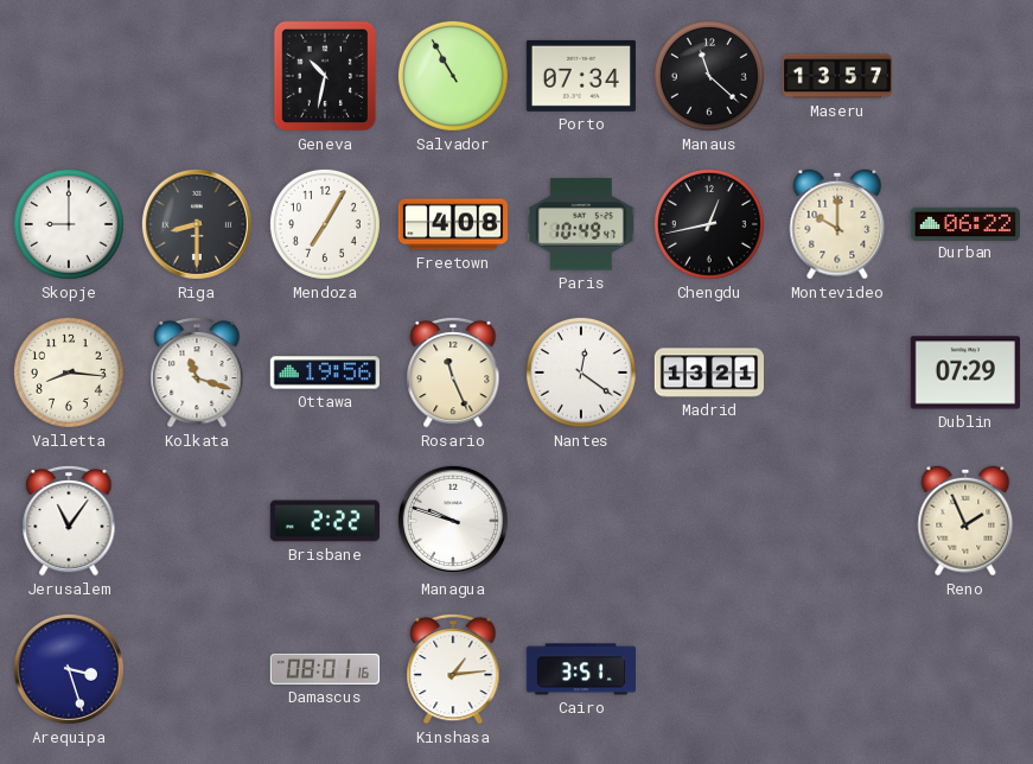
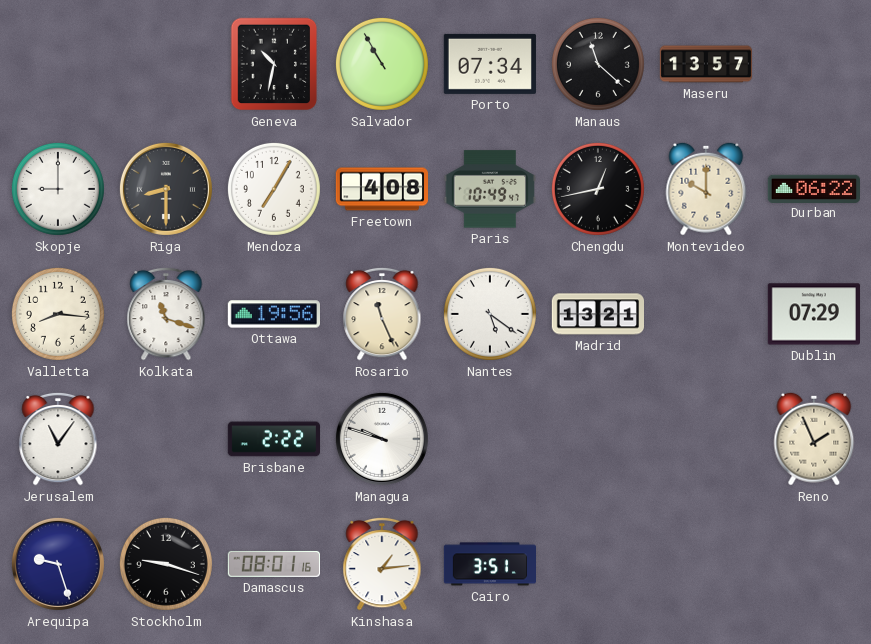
Nantes: 12:21 -> 5:21 (490, 314)
Arequipa: 3:27 -> 9:27 (58, 564)
Stockholm: none -> 9:18 (166, 564)
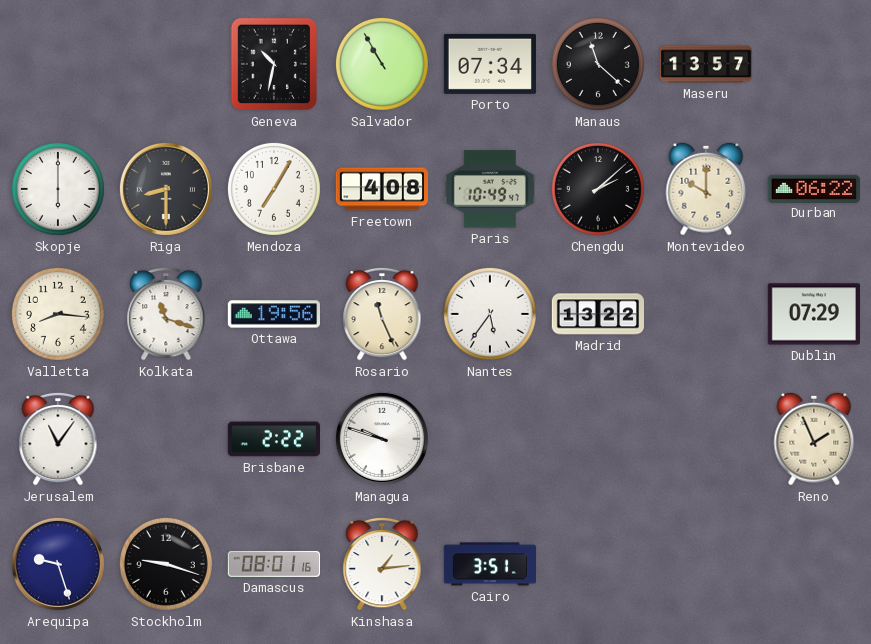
Skopje: 9:00 -> 6:00 (58, 189)
Chengdu: 12:43 -> 2:08 (598, 189)
Nantes: 5:21 -> 5:36 (490, 314)
Madrid: 13:21 -> 13:22 (597, 314)
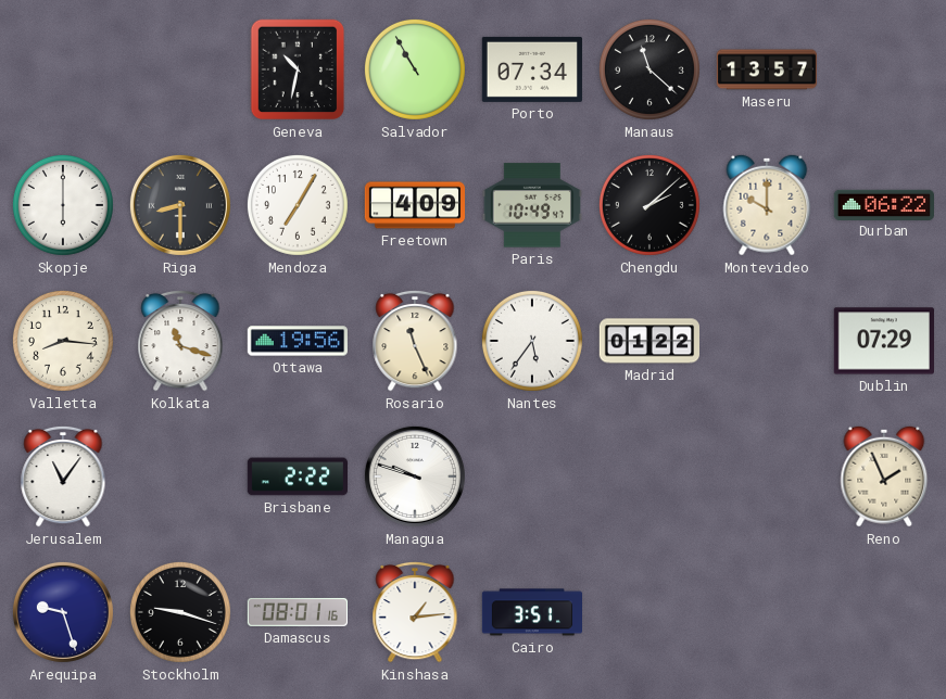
Freetown: 4:08 -> 4:09 (414, 205)
Madrid: 13:22 -> 01:22 (648, 341)
